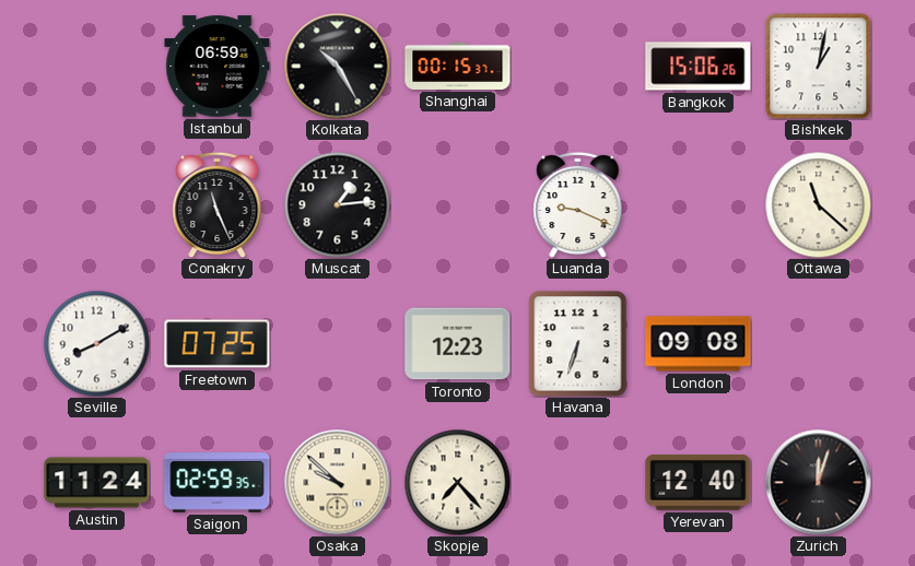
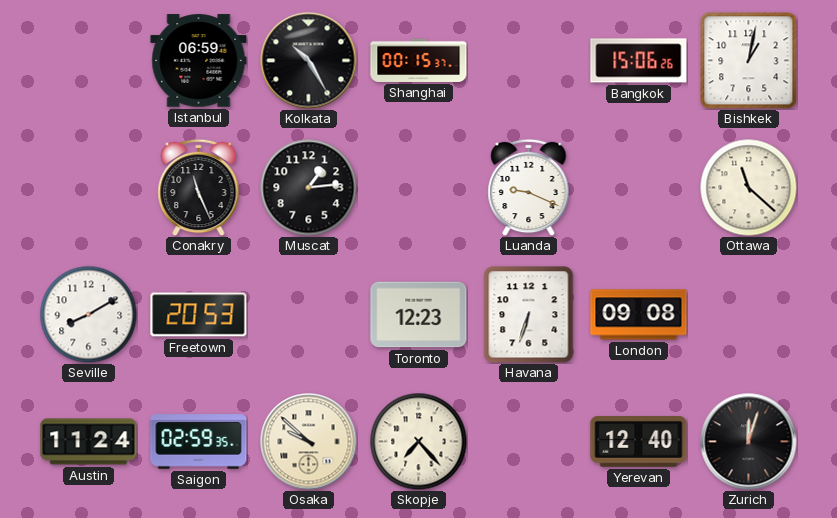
Freetown: 07:25 -> 20:53 (199, 315)
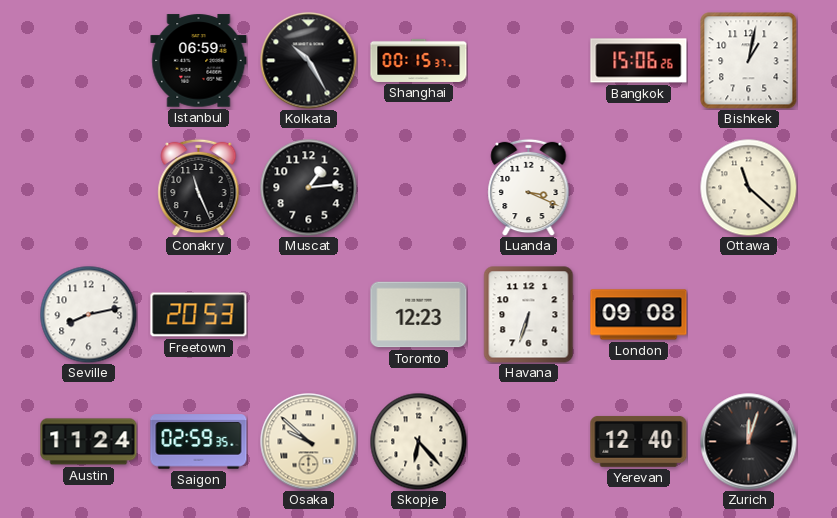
Luanda: 9:19 -> 3:19 (529, 187)
Seville: 8:10 -> 8:13 (88, 314)
Skopje: 7:23 -> 6:23 (418, 441)
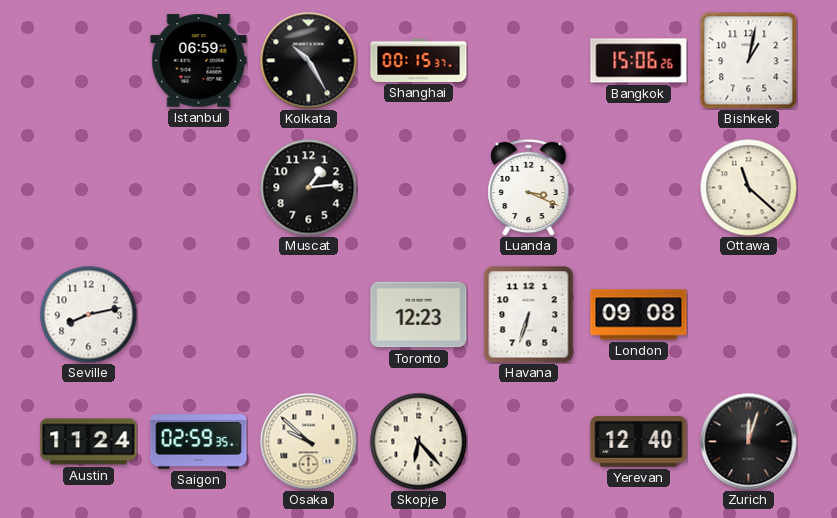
Conakry: 11:26 -> none (199, 187)
Freetown: 20:53 -> none (199, 315)
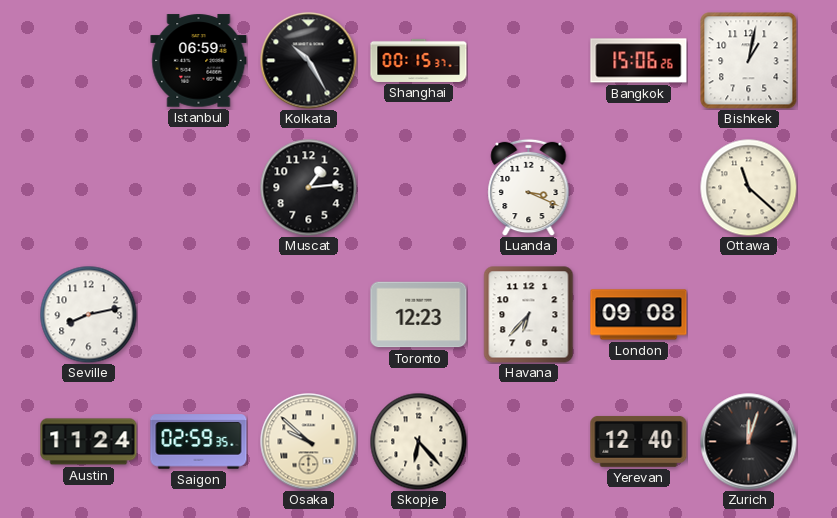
Havana: 6:33 -> 6:37 (529, 315)
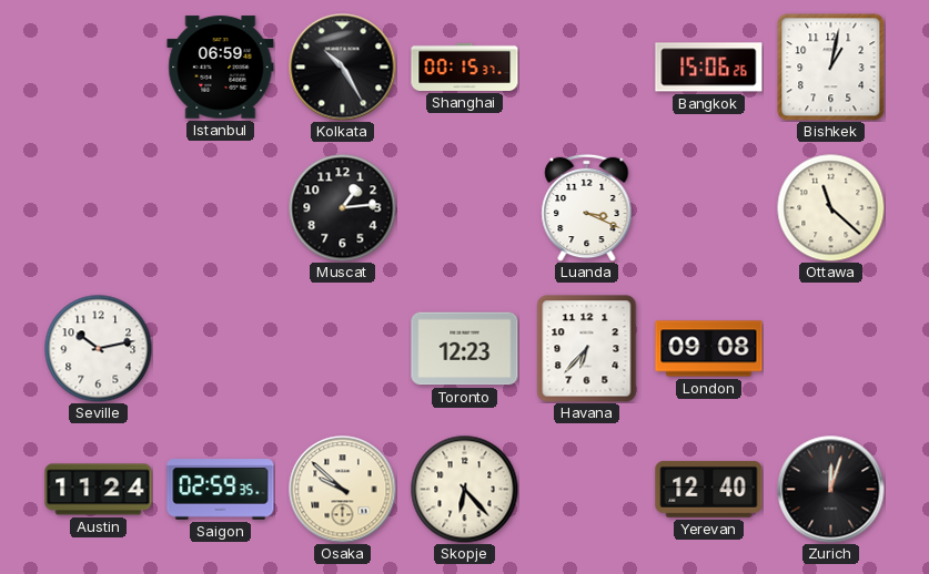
Seville: 8:13 -> 10:13 (98, 348)
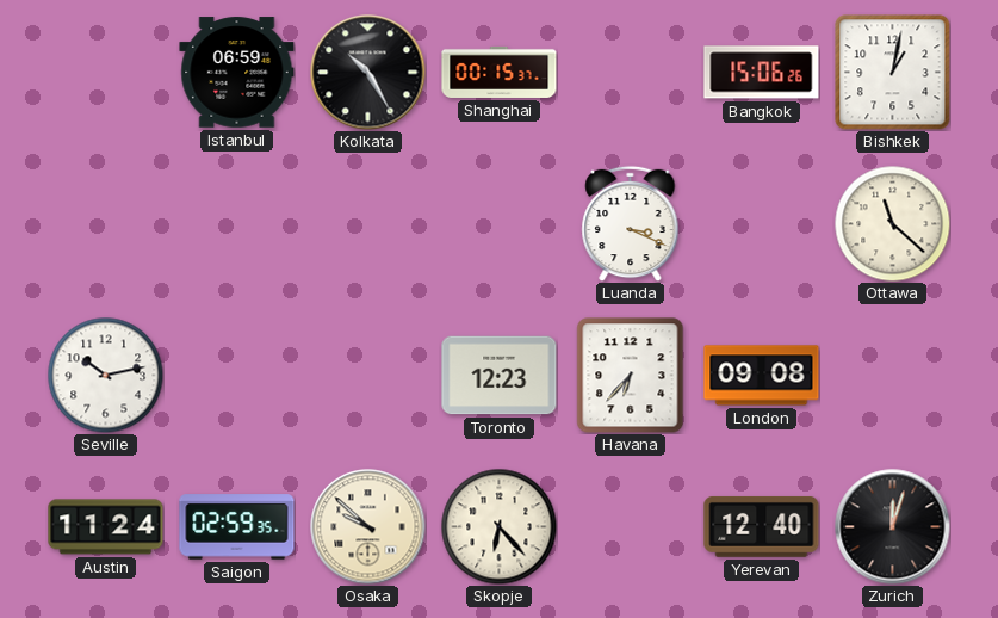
Muscat: 1:14 -> none (342, 207)
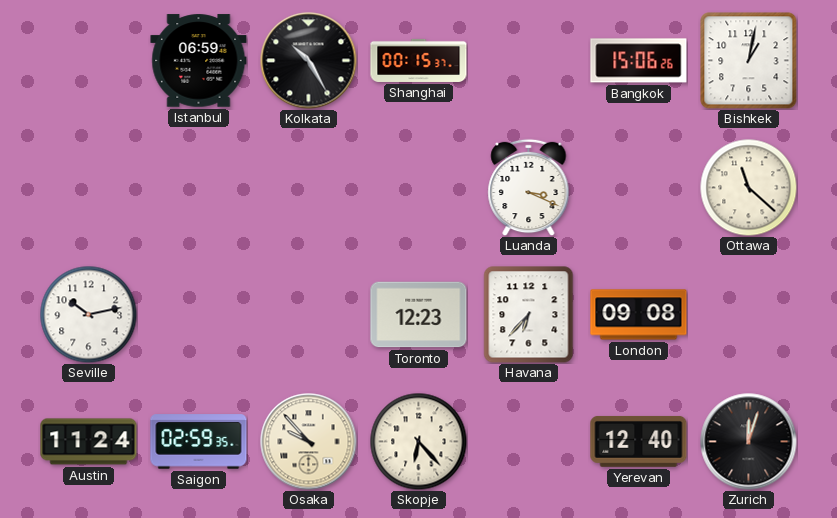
Osaka: 9:52 -> 9:53 (309, 442)
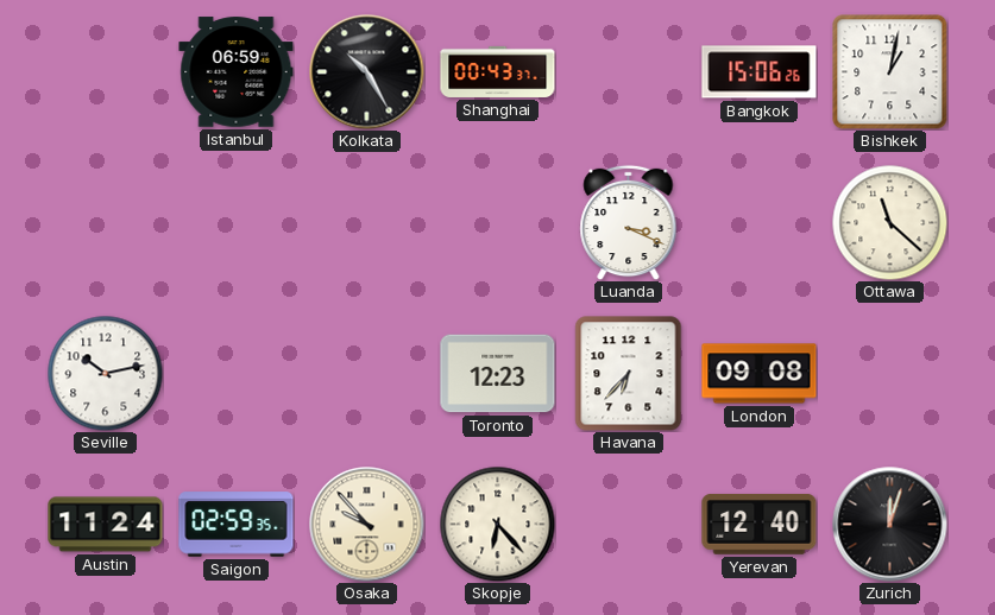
Shanghai: 00:15 -> 00:43 (498, 71)
